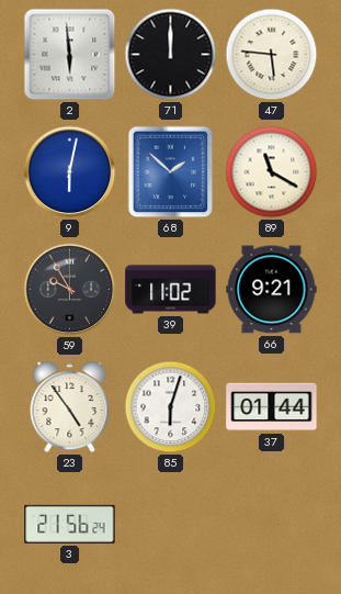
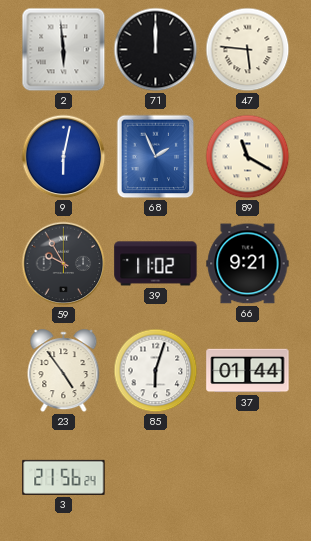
68: 1:52 -> 1:56 (156, 157)
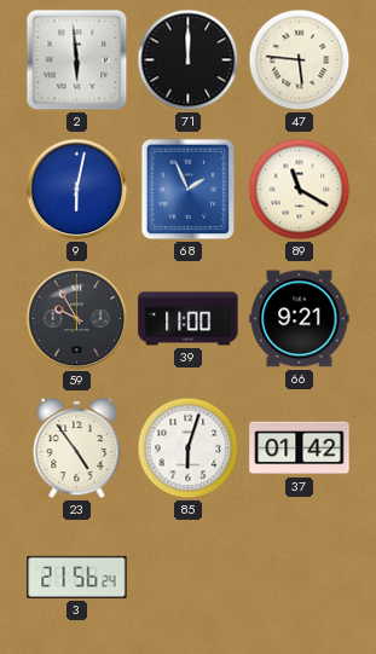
39: 11:02 -> 11:00 (189, 319)
37: 01:44 -> 01:42 (300, 448)
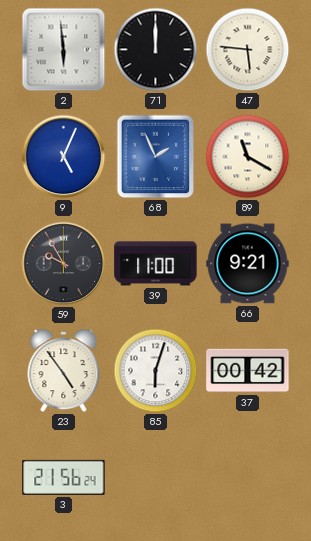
9: 6:02 -> 5:04 (64, 157)
37: 01:42 -> 00:42 (248, 371)
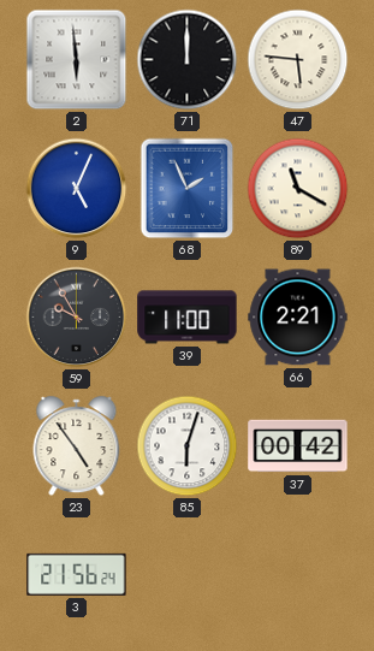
66: 9:21 -> 2:21 (298, 318)
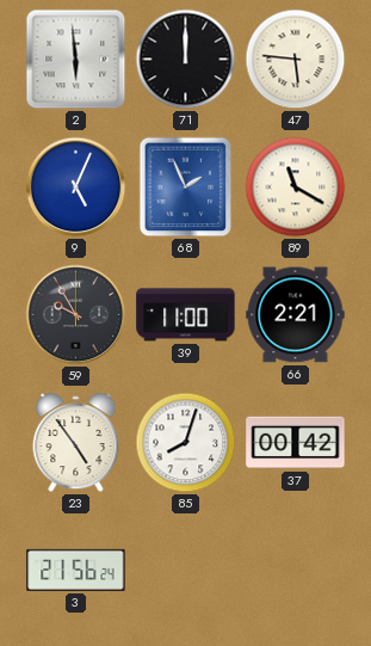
85: 6:03 -> 8:03 (186, 443)
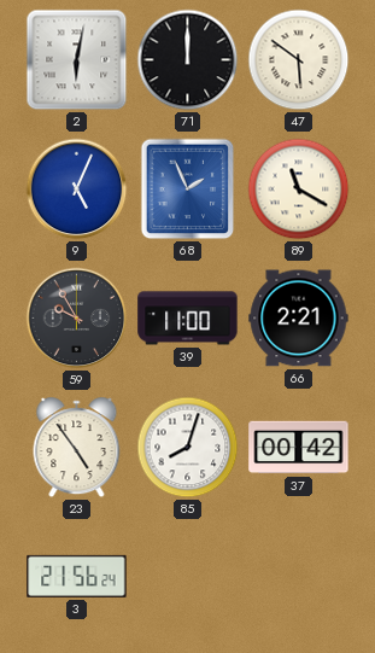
2: 5:59 -> 6:02 (77, 60)
47: 5:46 -> 5:51 (299, 60)
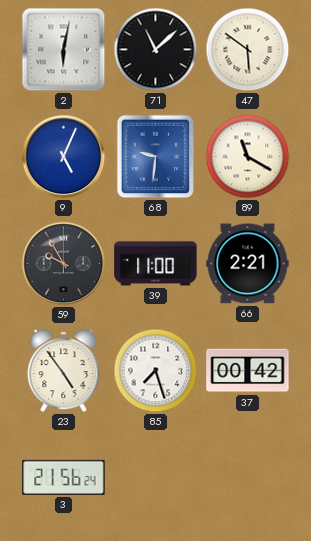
71: 12:00 -> 11:08 (156, 50)
68: 1:56 -> 9:31 (156, 157)
85: 8:03 -> 7:27 (156, 371)
